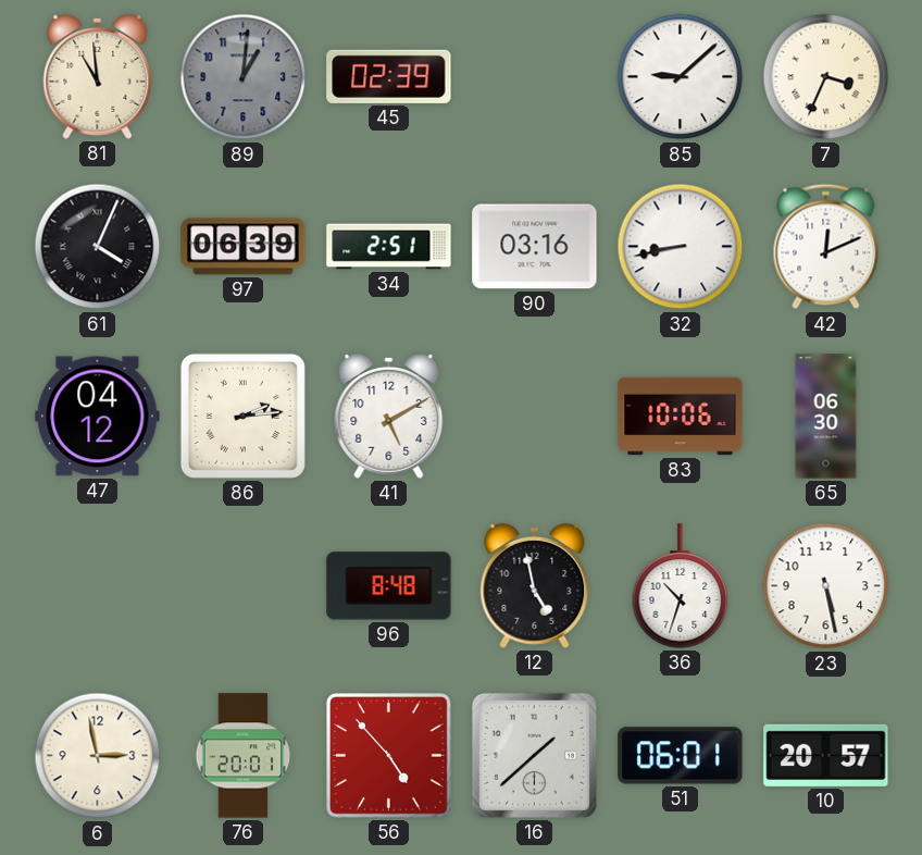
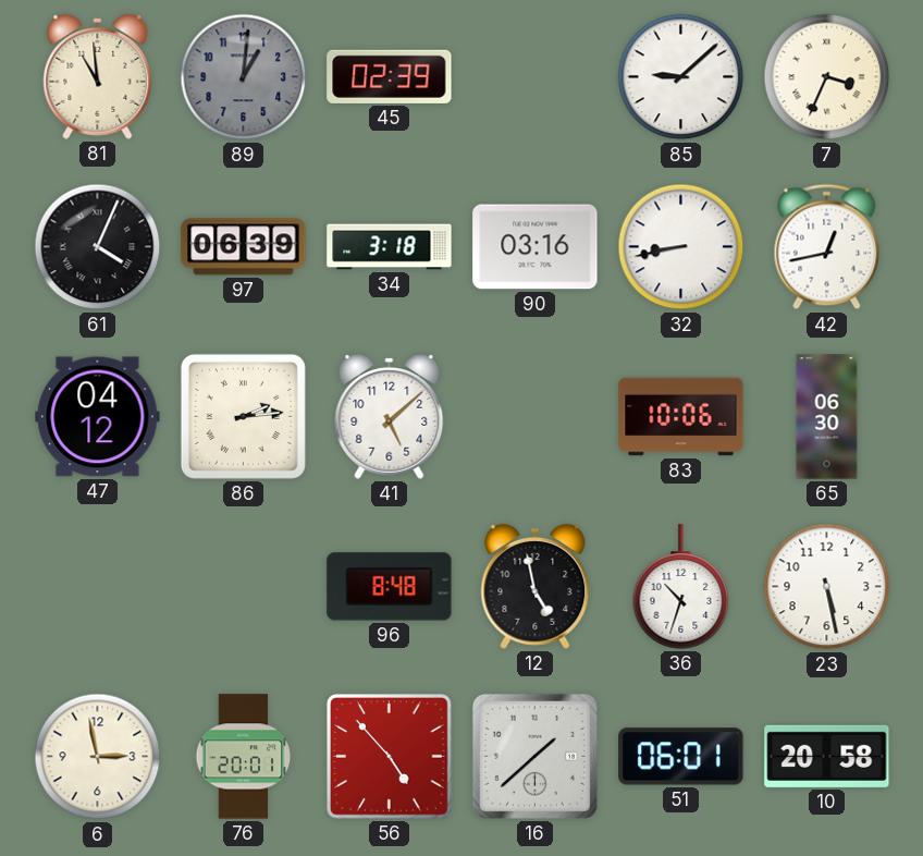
34: 2:51 -> 3:18 (390, 247)
42: 12:11 -> 12:43 (827, 247)
41: 5:10 -> 5:08 (390, 416)
10: 20:57 -> 20:58 (827, 756)
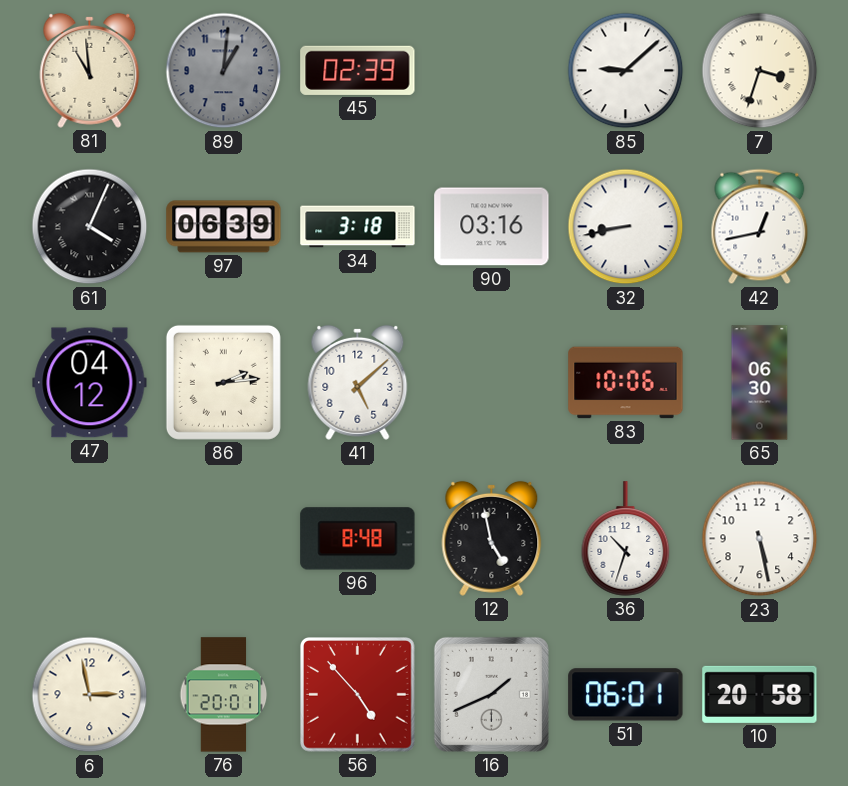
7: 3:34 -> 3:33 (760, 71)
16: 1:38 -> 1:41 (491, 694)
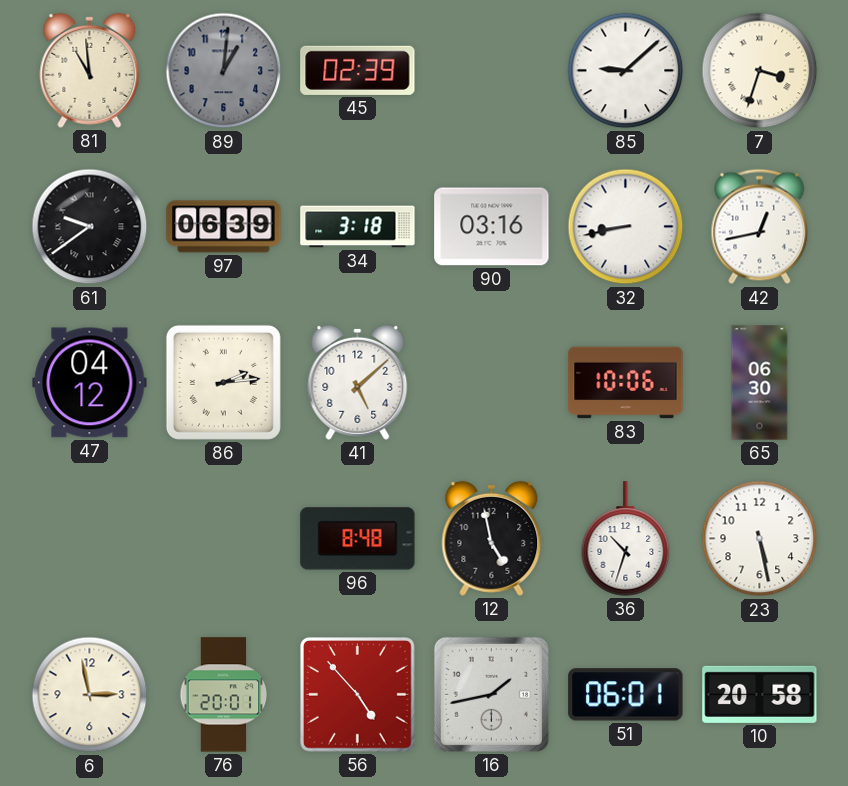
61: 4:04 -> 9:39 (90, 227)
16: 1:41 -> 1:43 (491, 694)
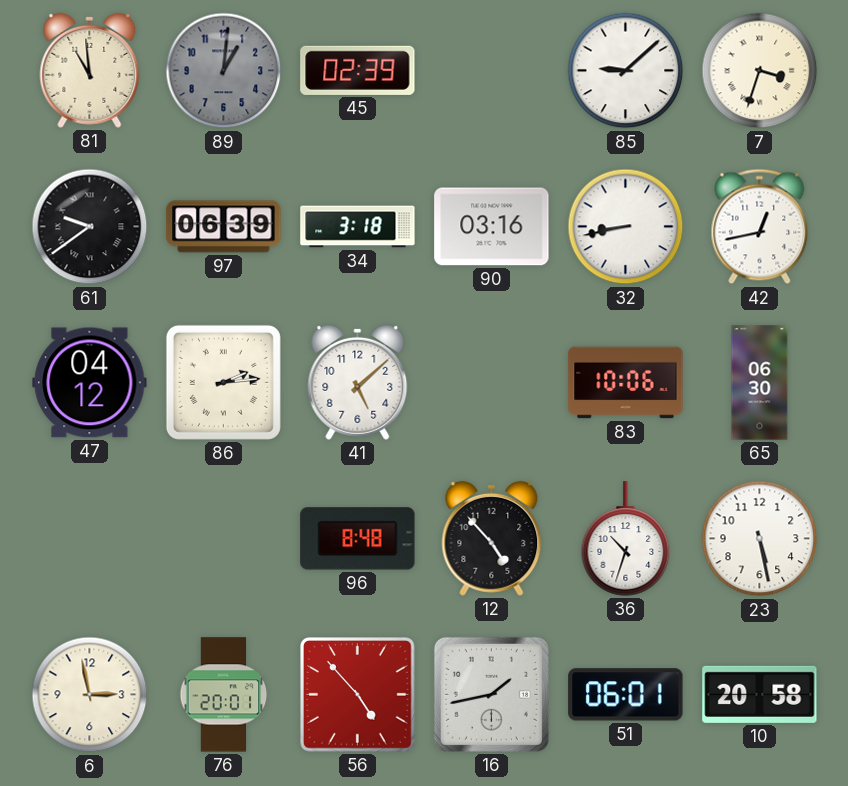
12: 4:58 -> 4:53 (492, 538)
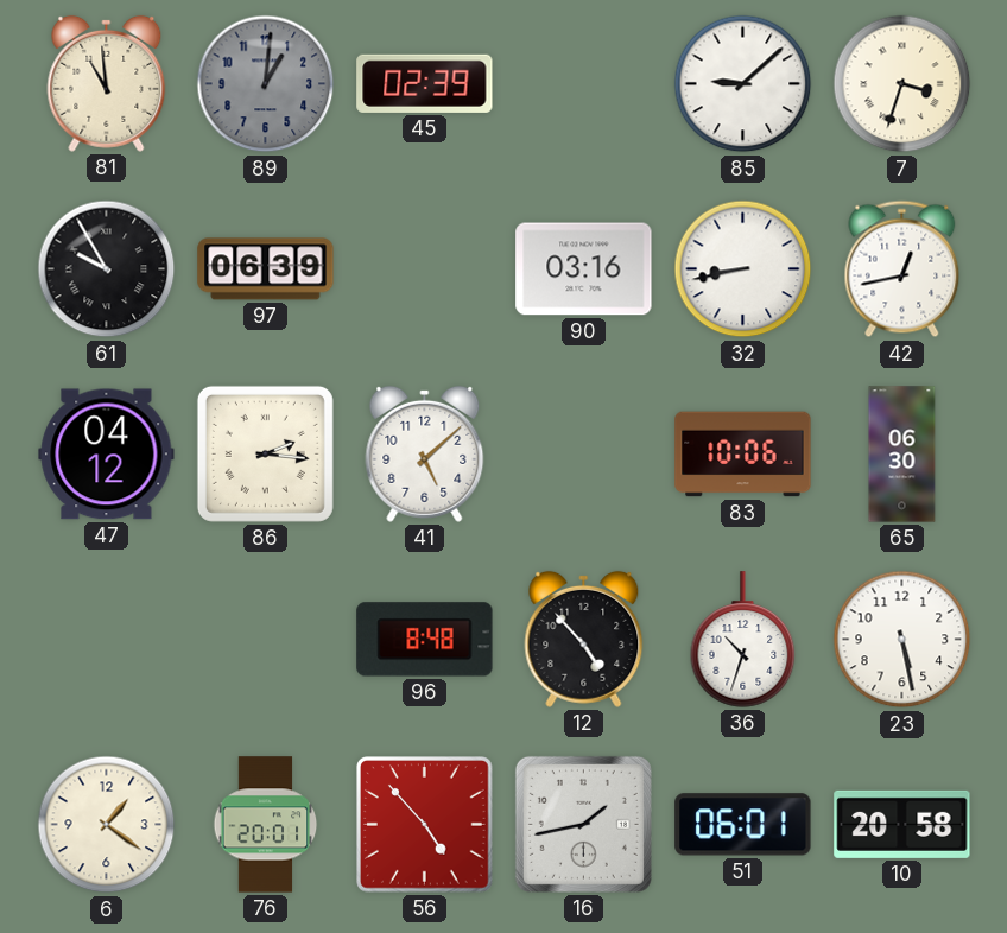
61: 9:39 -> 9:55 (107, 269)
34: 3:18 -> none (358, 227)
86: 2:14 -> 2:16 (265, 453)
6: 2:58 -> 1:21 (107, 825)
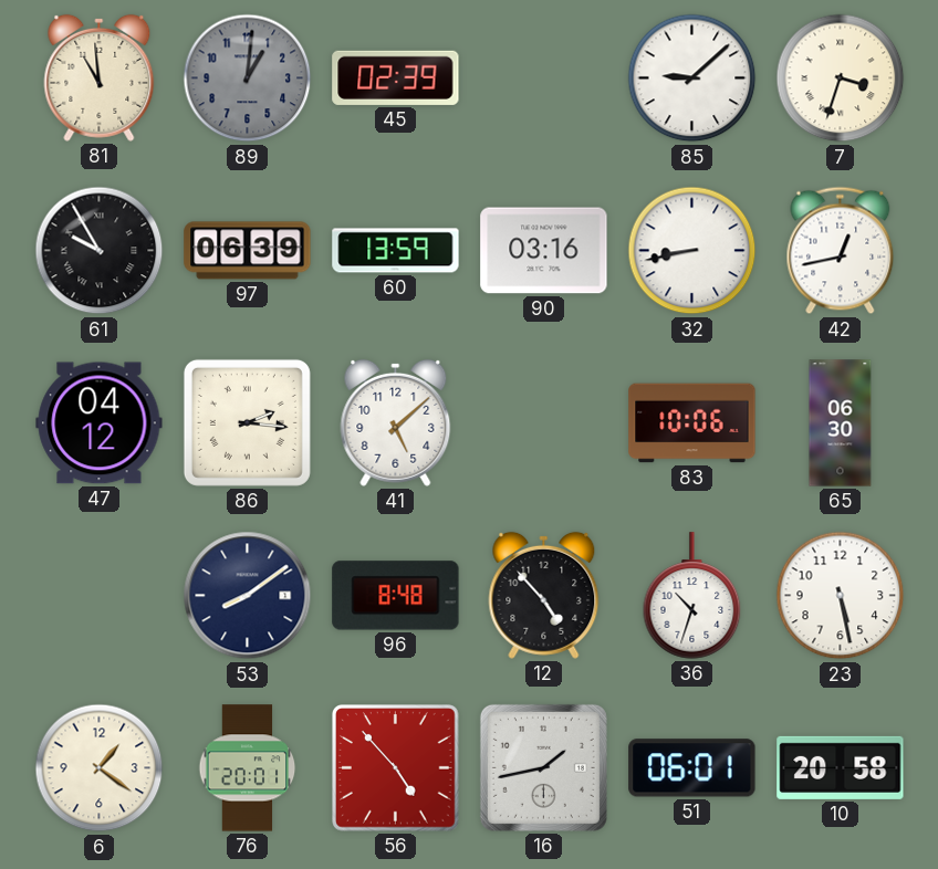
60: none -> 13:59 (396, 251)
53: none -> 8:09 (248, 596)
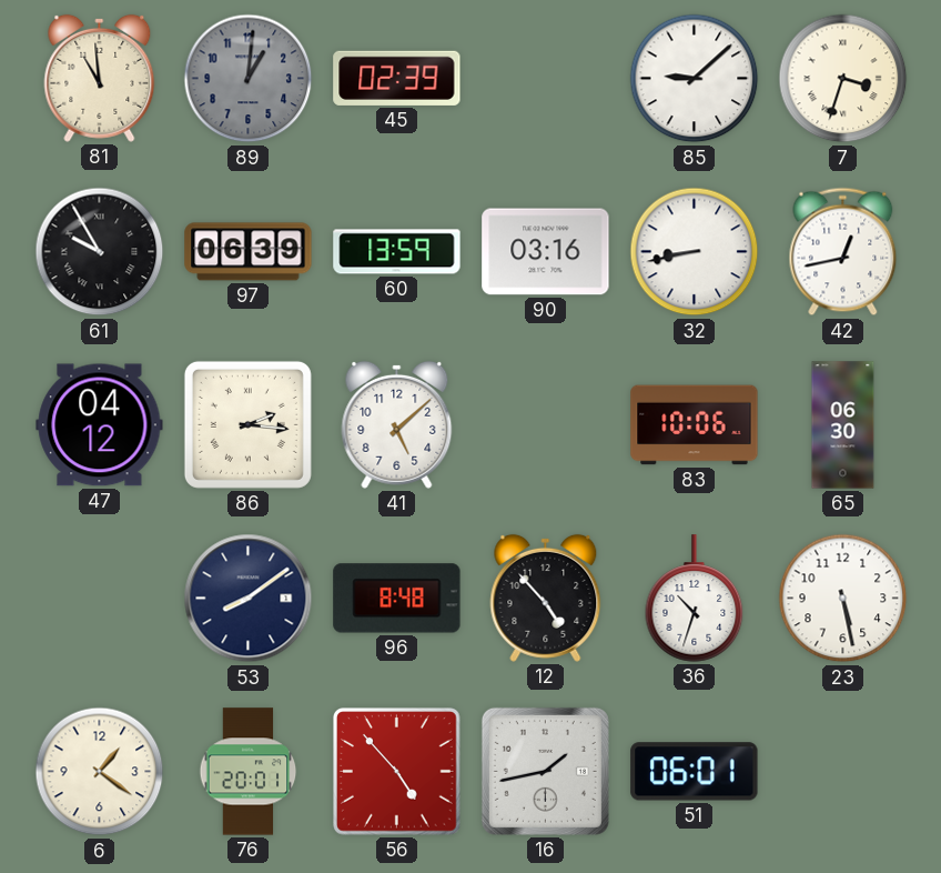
10: 20:58 -> none (841, 767)
